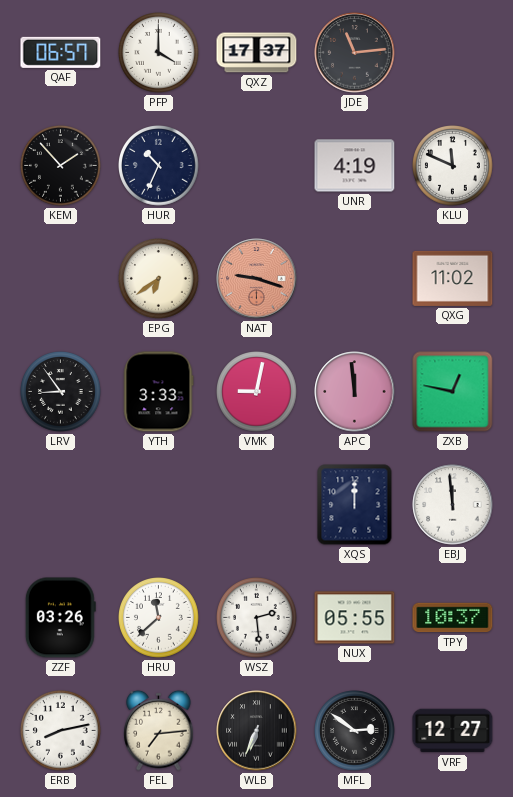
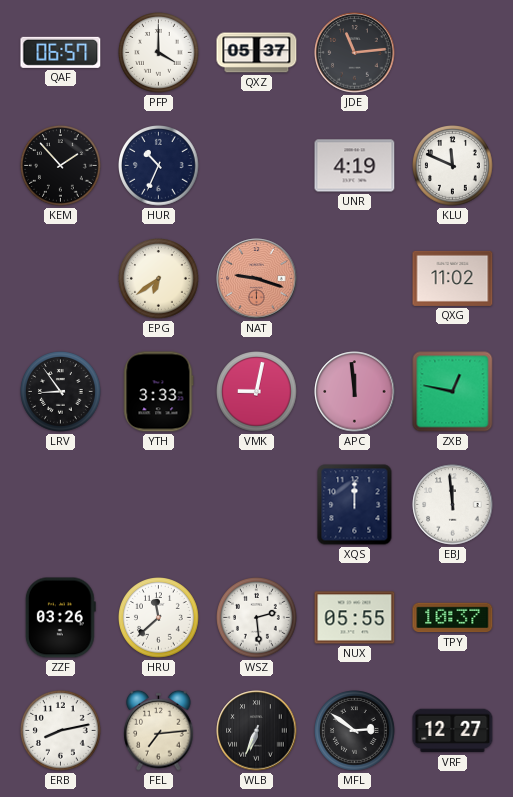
QXZ: 17:37 -> 05:37 (257, 53)
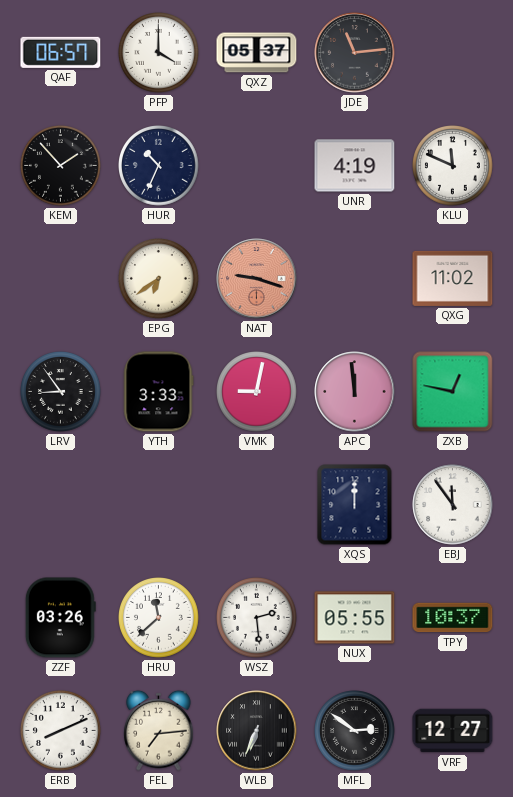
EBJ: 11:59 -> 11:54 (453, 505)
ERB: 8:13 -> 8:11 (61, 731)
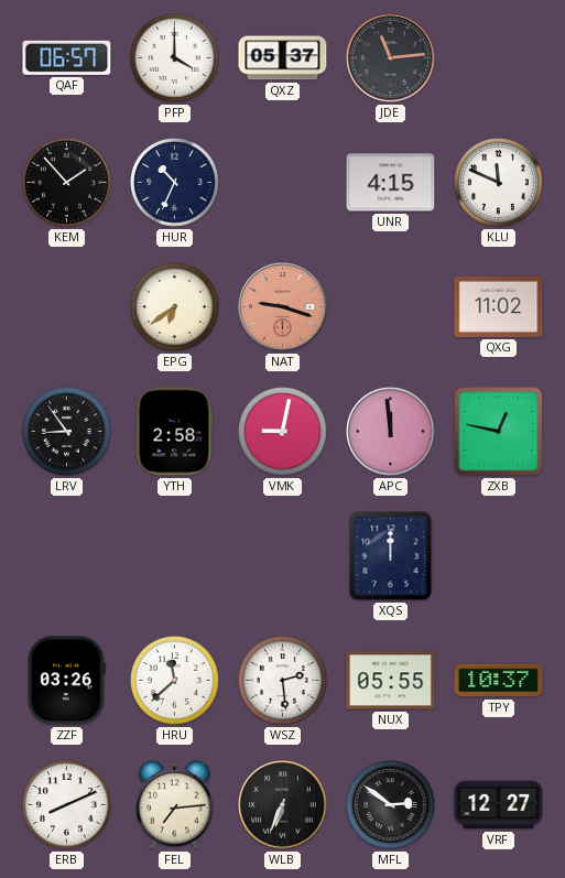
UNR: 4:19 -> 4:15 (391, 183)
YTH: 3:33 -> 2:58 (175, 432)
EBJ: 11:54 -> none (453, 505)
